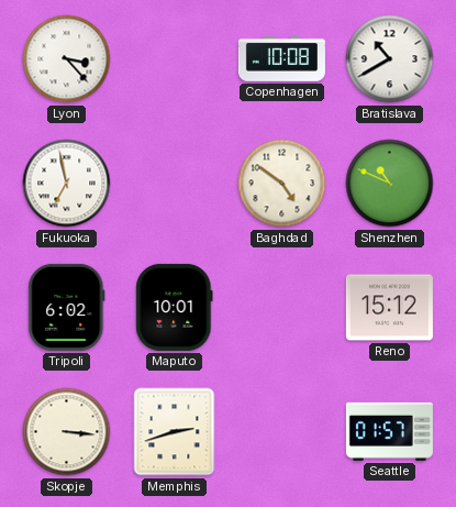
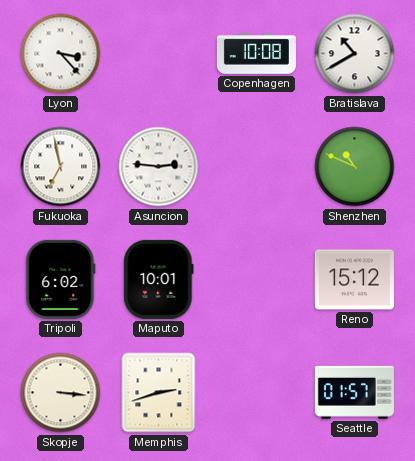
Asuncion: none -> 2:46 (159, 167)
Baghdad: 4:51 -> none (282, 184)
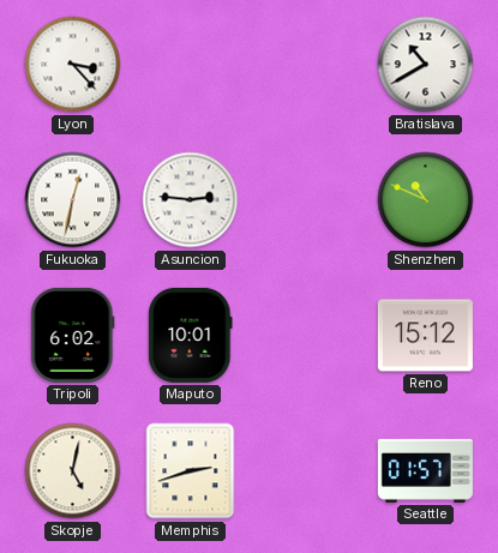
Copenhagen: 10:08 -> none (256, 54)
Fukuoka: 6:58 -> 12:32 (73, 200)
Skopje: 3:16 -> 5:02 (73, 471)
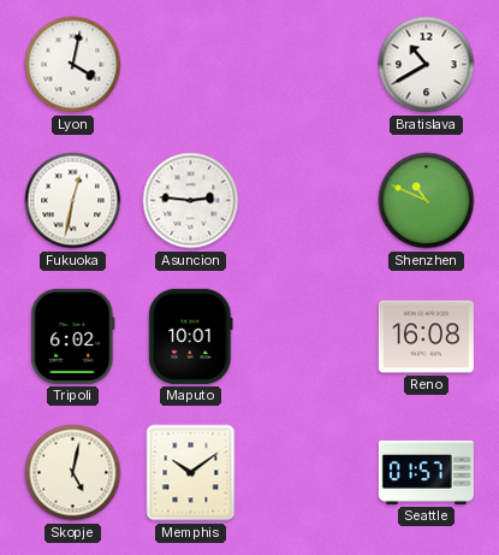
Lyon: 3:23 -> 4:02 (73, 65)
Reno: 15:12 -> 16:08 (426, 337)
Memphis: 2:42 -> 10:09 (191, 473)
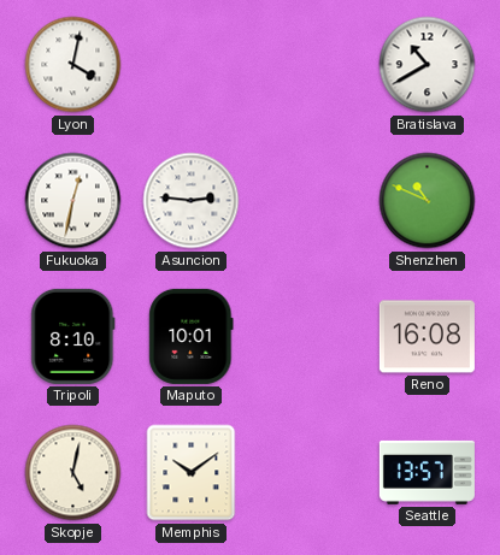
Tripoli: 6:02 -> 8:10 (73, 336)
Seattle: 01:57 -> 13:57 (427, 472)
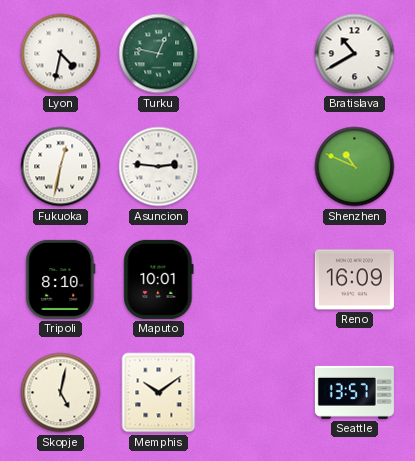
Lyon: 4:02 -> 4:32 (61, 54)
Turku: none -> 12:47 (159, 54)
Reno: 16:08 -> 16:09 (354, 280)
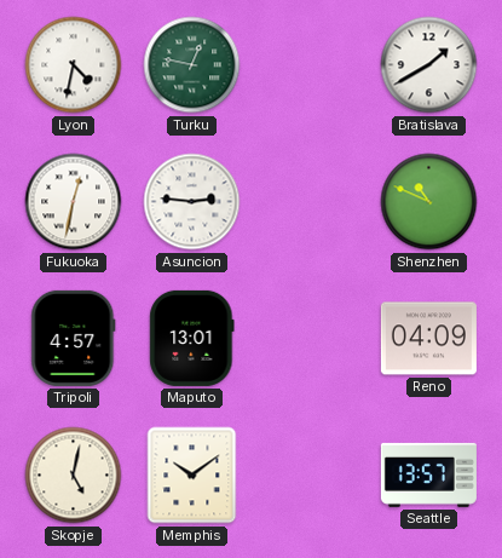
Bratislava: 10:40 -> 1:40 (429, 65)
Tripoli: 8:10 -> 4:57 (74, 338)
Maputo: 10:01 -> 13:01 (192, 338)
Reno: 16:09 -> 04:09 (428, 339)
